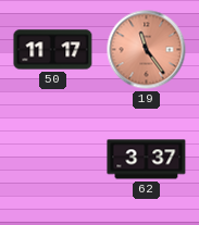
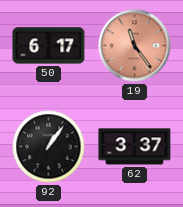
50: 11:17 -> 6:17 (49, 46)
92: none -> 1:06 (49, 147)
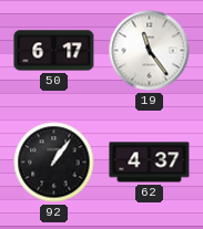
19 dial: salmon -> white (150, 51)
62: 3:37 -> 4:37 (150, 163)
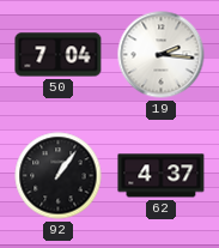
50: 6:17 -> 7:04 (59, 55)
19: 11:24 -> 2:16 (162, 55)
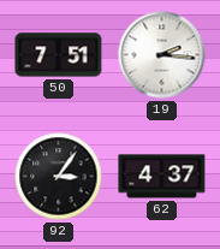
50: 7:04 -> 7:51 (59, 55)
92: 1:06 -> 3:06 (59, 177)
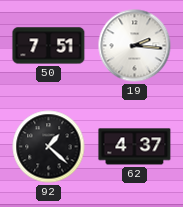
92: 3:06 -> 1:22 (49, 147)
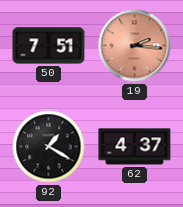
19 dial: white -> salmon (135, 46)
92: 1:22 -> 1:20 (49, 147)
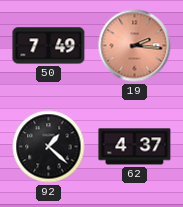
50: 7:51 -> 7:49 (49, 46)
92: 1:20 -> 1:22 (49, 147)
